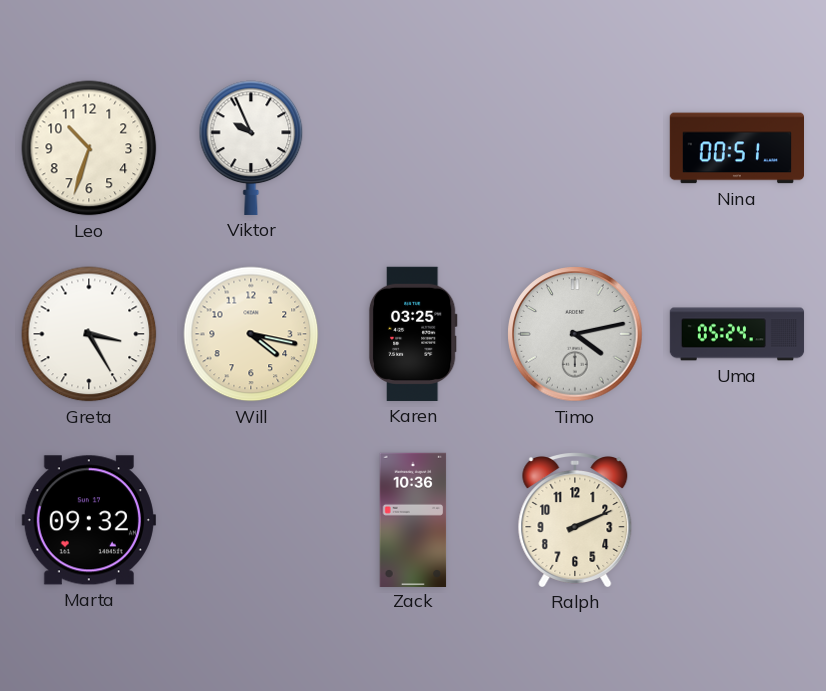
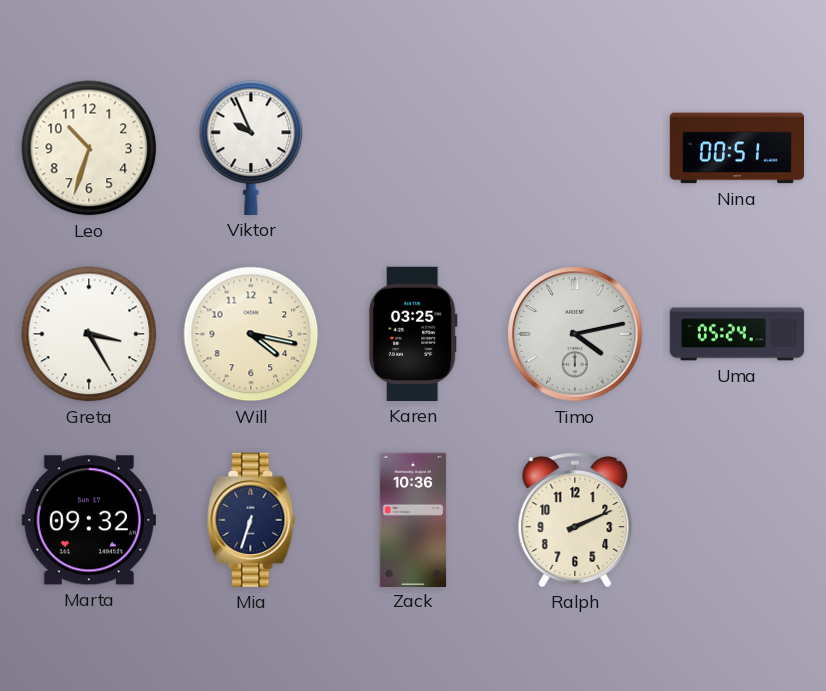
Mia: none -> 6:33 (251, 520)
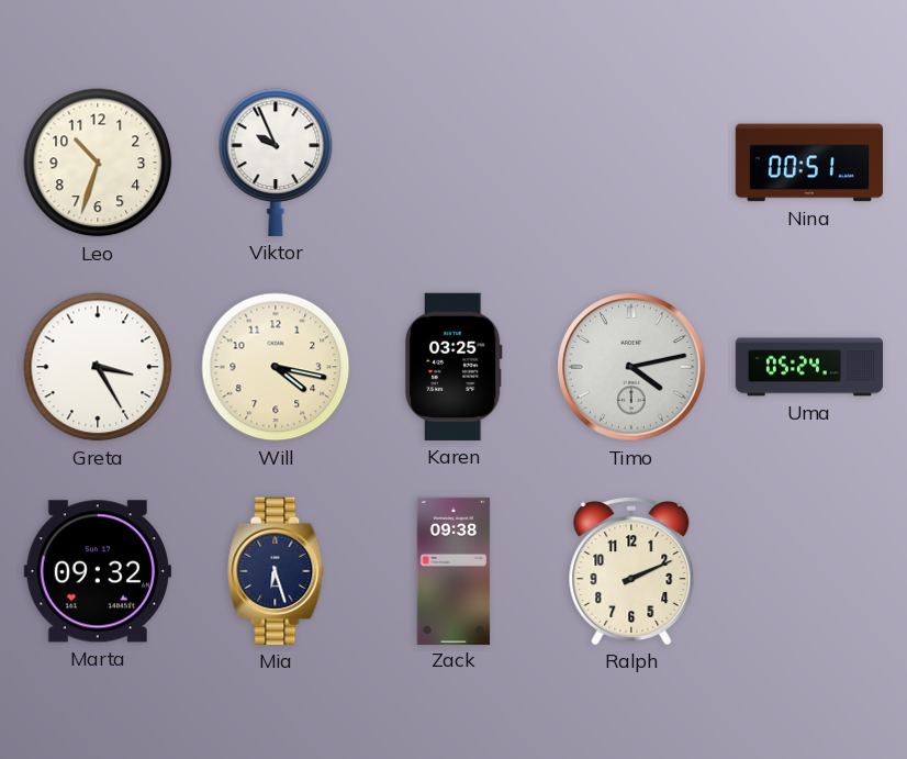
Mia: 6:33 -> 6:27 (276, 571)
Zack: 10:36 -> 09:38 (453, 570)
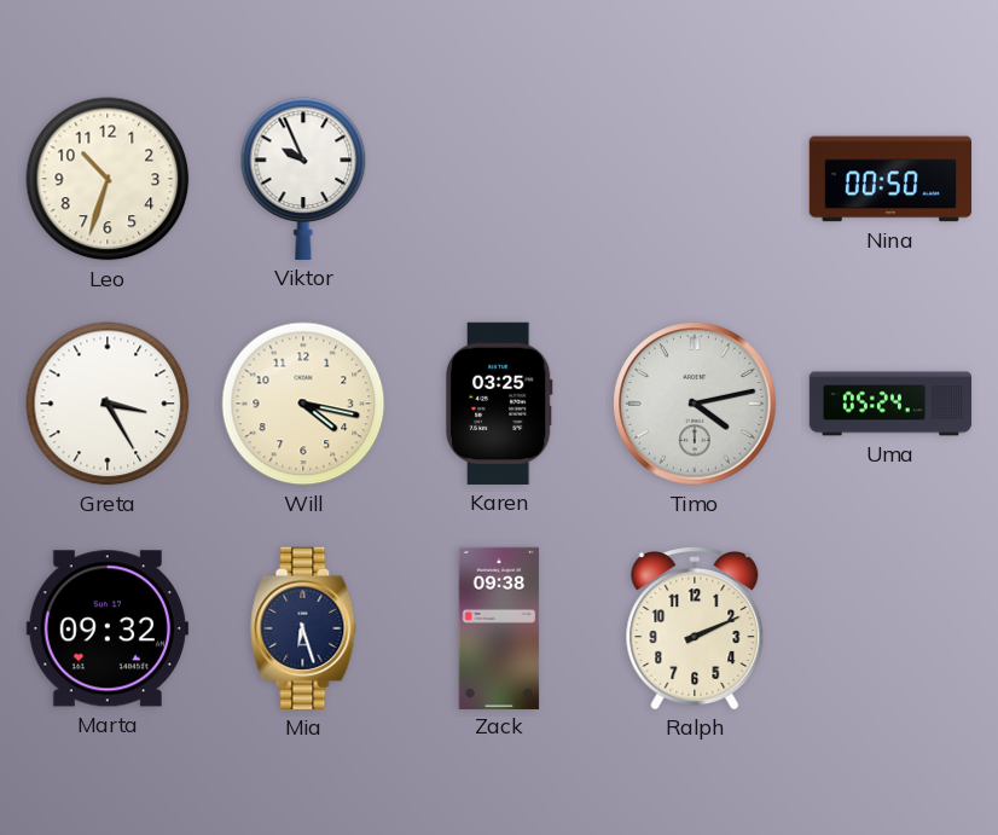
Nina: 00:51 -> 00:50 (889, 179)
